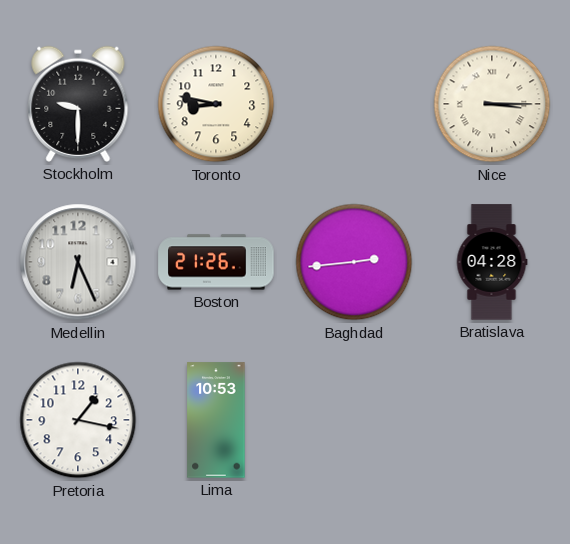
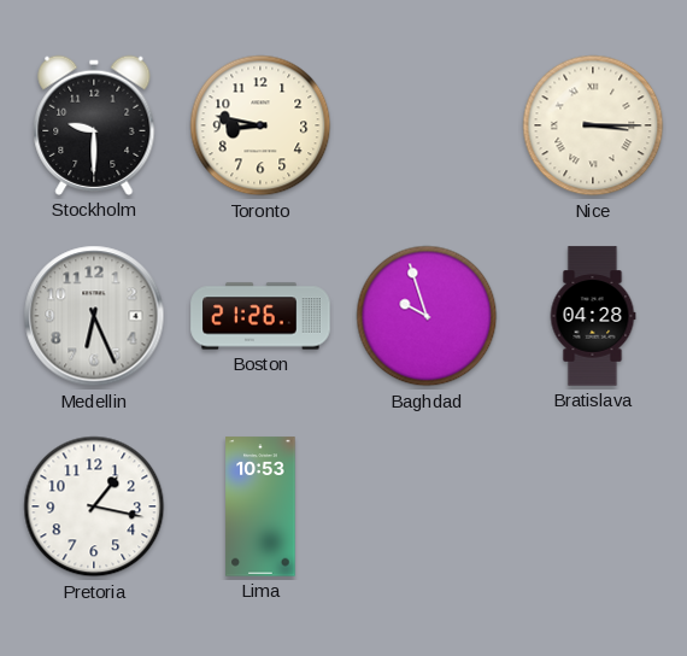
Baghdad: 2:44 -> 9:57 (427, 316)
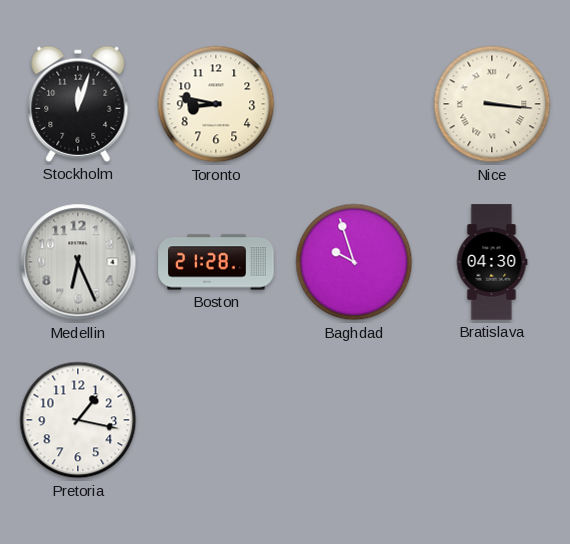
Stockholm: 9:30 -> 12:03 (78, 104)
Nice: 3:15 -> 3:16 (492, 104)
Boston: 21:26 -> 21:28 (216, 262)
Bratislava: 04:28 -> 04:30 (492, 262)
Lima: 10:53 -> none (260, 506)
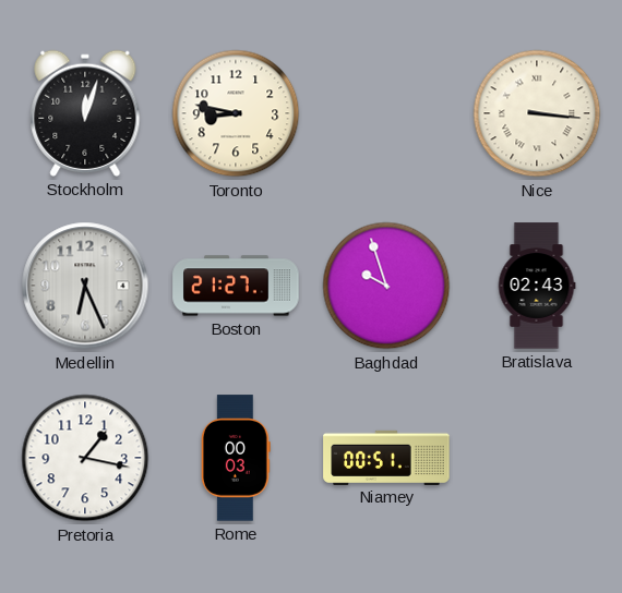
Boston: 21:28 -> 21:27 (236, 286)
Bratislava: 04:30 -> 02:43 (537, 286)
Rome: none -> 00:03 (236, 458)
Niamey: none -> 00:51 (386, 457)
